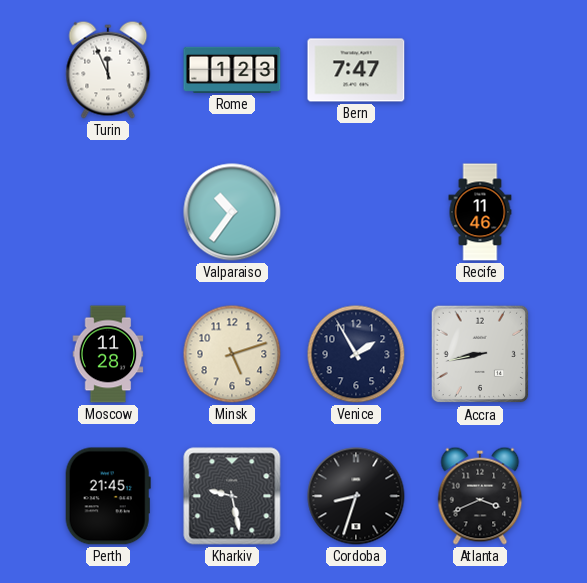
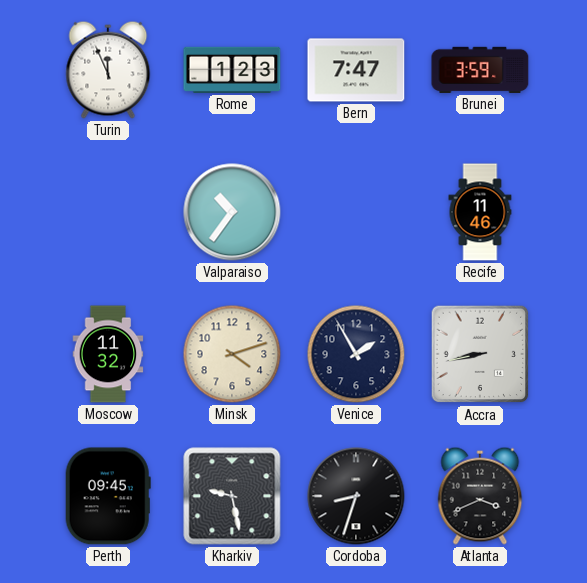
Brunei: none -> 3:59 (480, 70)
Moscow: 11:28 -> 11:32 (108, 354)
Minsk: 5:12 -> 4:12 (232, 354)
Perth: 21:45 -> 09:45 (108, 496)
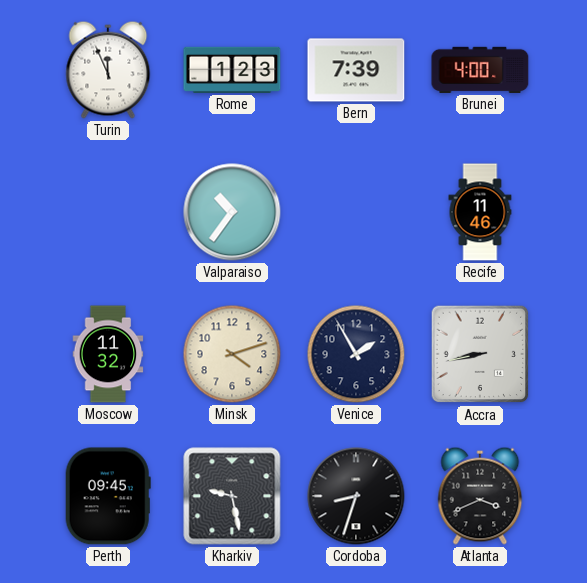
Bern: 7:47 -> 7:39 (356, 70)
Brunei: 3:59 -> 4:00 (480, 70)
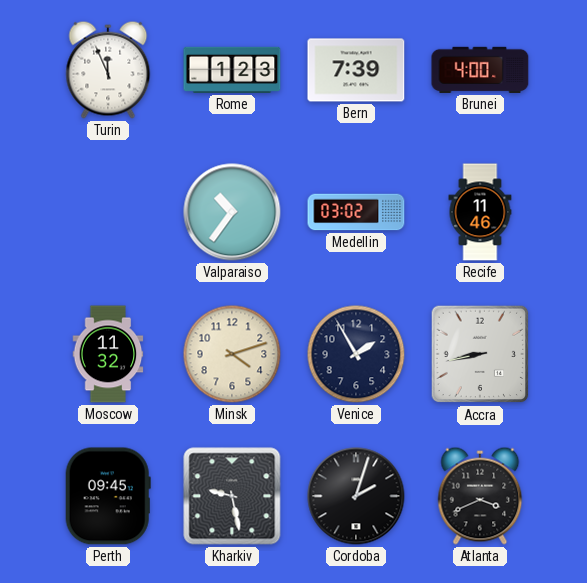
Medellin: none -> 03:02 (356, 212)
Cordoba: 8:33 -> 2:03 (356, 496)
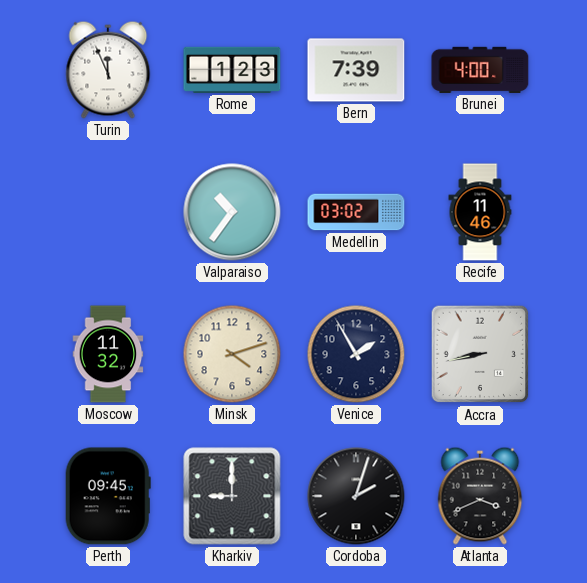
Kharkiv: 9:28 -> 9:00 (232, 496)
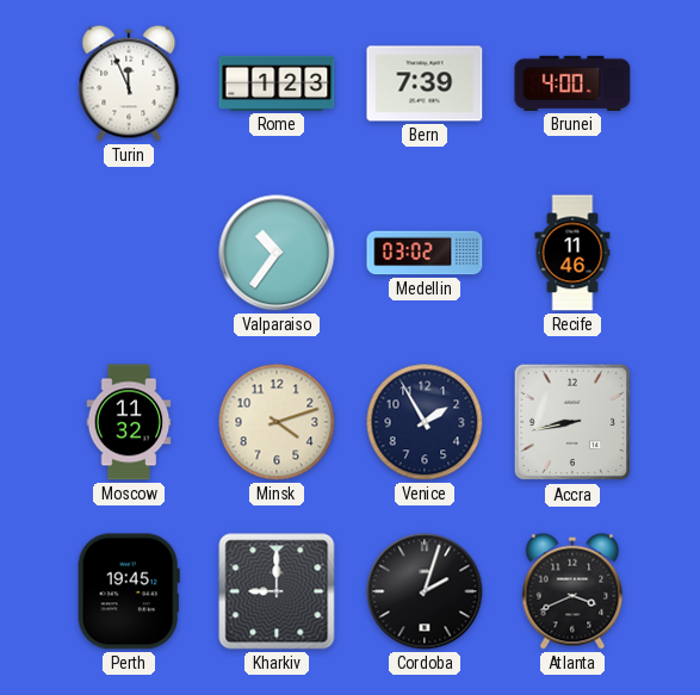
Perth: 09:45 -> 19:45 (129, 591)
